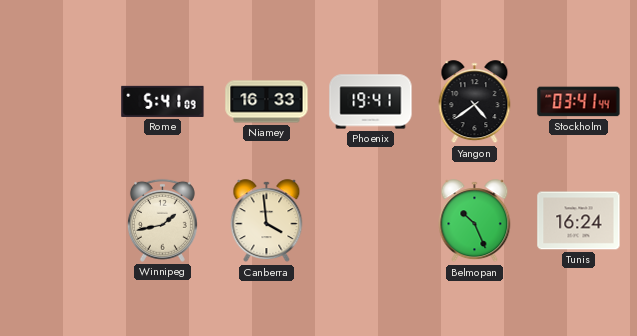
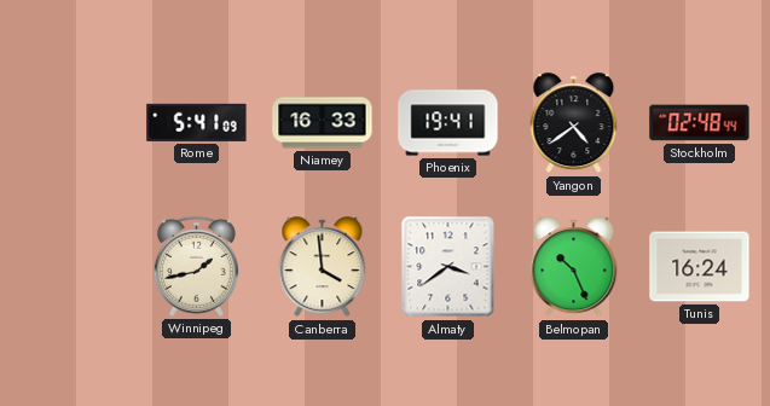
Stockholm: 03:41 -> 02:48 (700, 123)
Almaty: none -> 3:39 (448, 267)
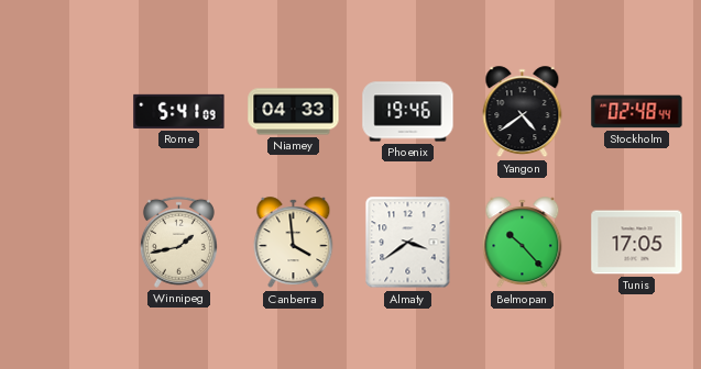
Niamey: 16:33 -> 04:33 (294, 112)
Phoenix: 19:41 -> 19:46 (408, 112)
Belmopan: 10:26 -> 10:23 (523, 243)
Tunis: 16:24 -> 17:05 (637, 243)
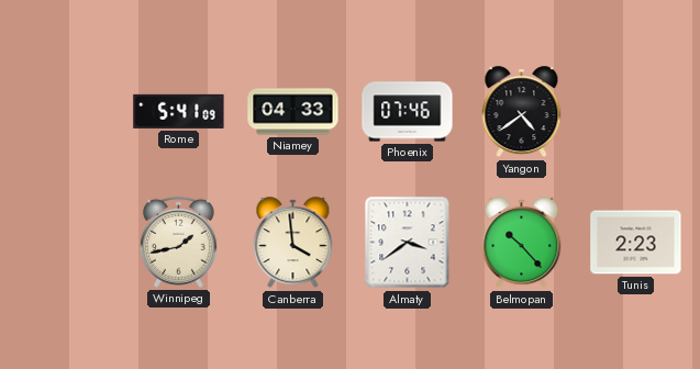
Phoenix: 19:46 -> 07:46 (408, 112)
Stockholm: 02:48 -> none (637, 112)
Tunis: 17:05 -> 2:23 (636, 243)
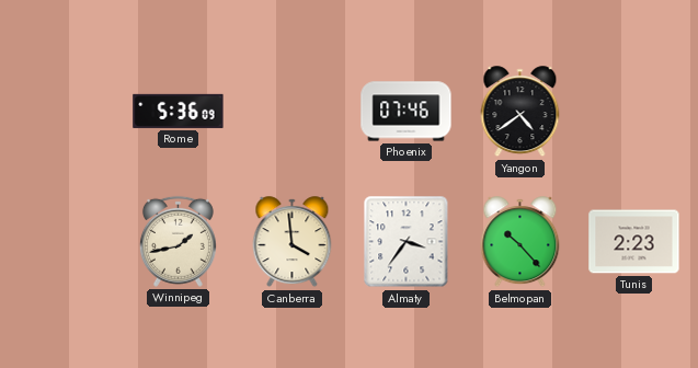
Rome: 5:41 -> 5:36 (179, 111)
Niamey: 04:33 -> none (293, 112)
Almaty: 3:39 -> 3:36 (407, 242)
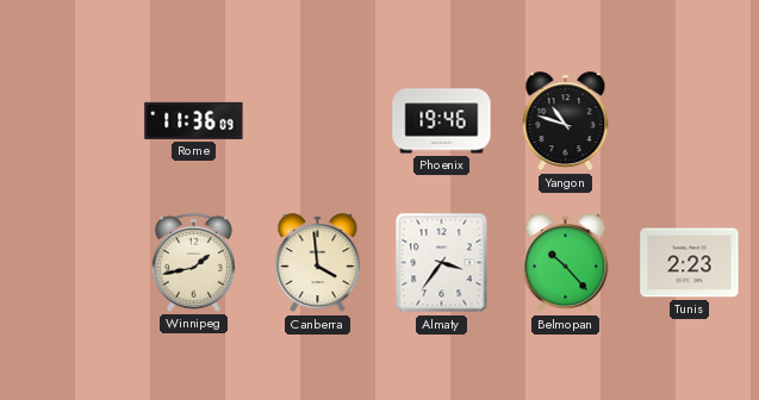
Rome: 5:36 -> 11:36 (194, 120)
Phoenix: 07:46 -> 19:46 (442, 121)
Yangon: 4:39 -> 10:48 (566, 121)
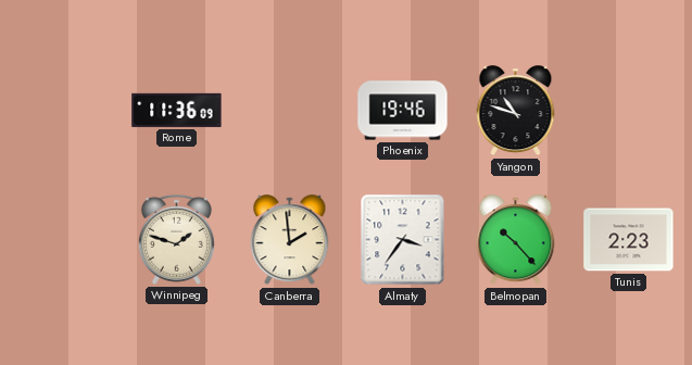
Winnipeg: 1:43 -> 1:48 (176, 239)
Canberra: 3:59 -> 1:59 (290, 240)
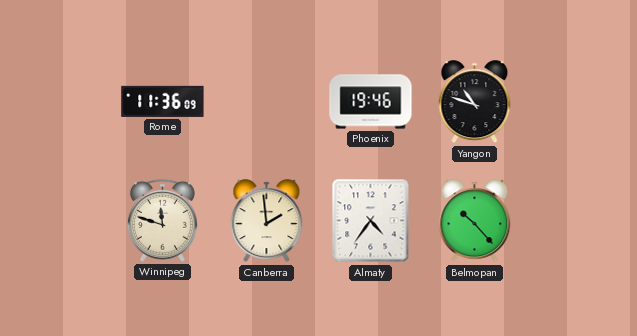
Winnipeg: 1:48 -> 11:48 (162, 220)
Almaty: 3:36 -> 4:36 (371, 221)
Tunis: 2:23 -> none (629, 240)
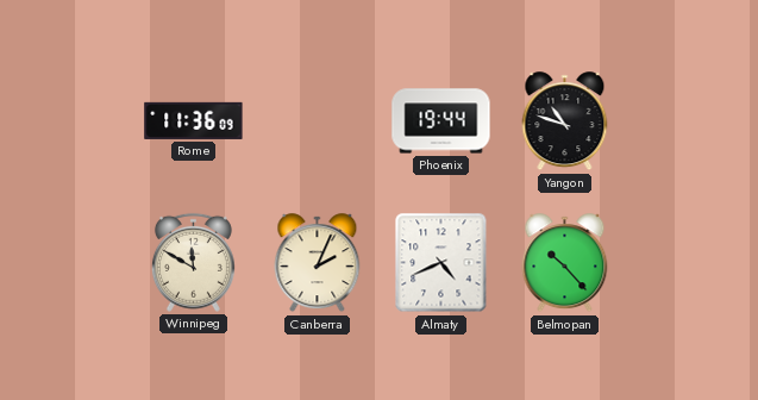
Phoenix: 19:46 -> 19:44 (441, 121)
Winnipeg: 11:48 -> 11:50 (193, 262)
Canberra: 1:59 -> 2:04 (318, 263)
Almaty: 4:36 -> 4:41 (441, 263)
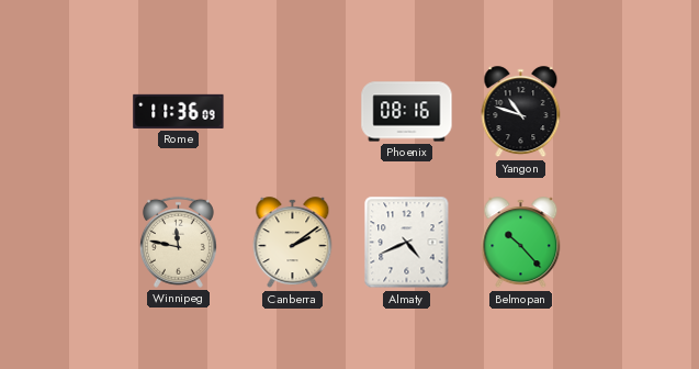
Phoenix: 19:44 -> 08:16 (407, 112)
Winnipeg: 11:50 -> 11:47 (178, 242)
Canberra: 2:04 -> 2:09 (293, 243)
